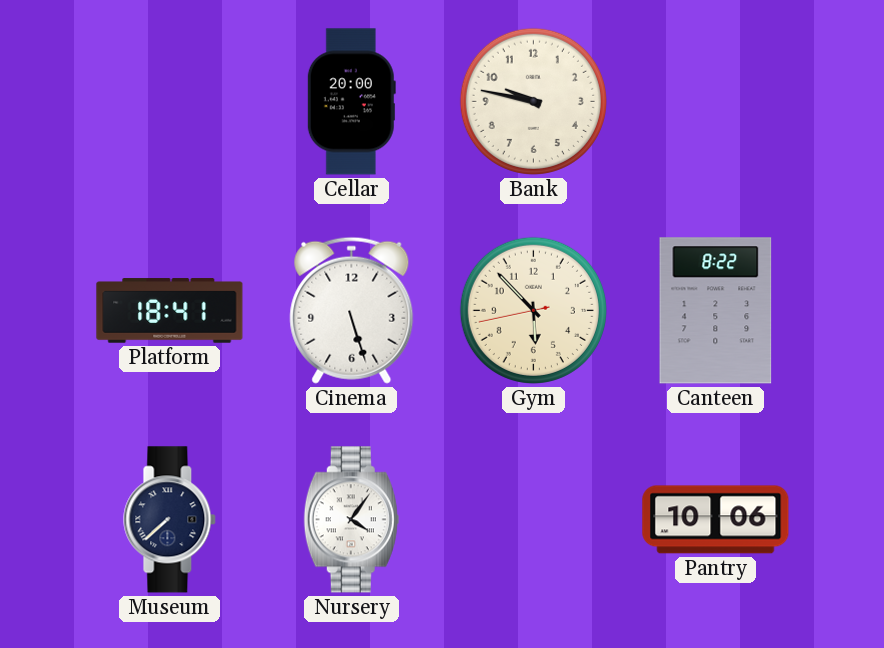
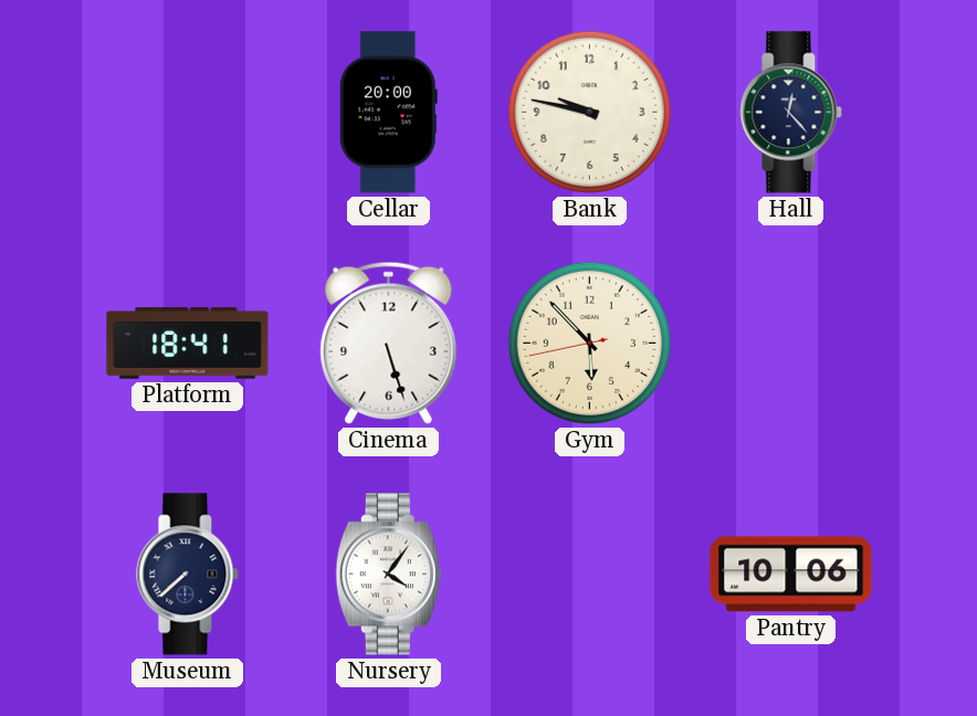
Hall: none -> 12:23 (791, 113)
Canteen: 8:22 -> none (716, 311)
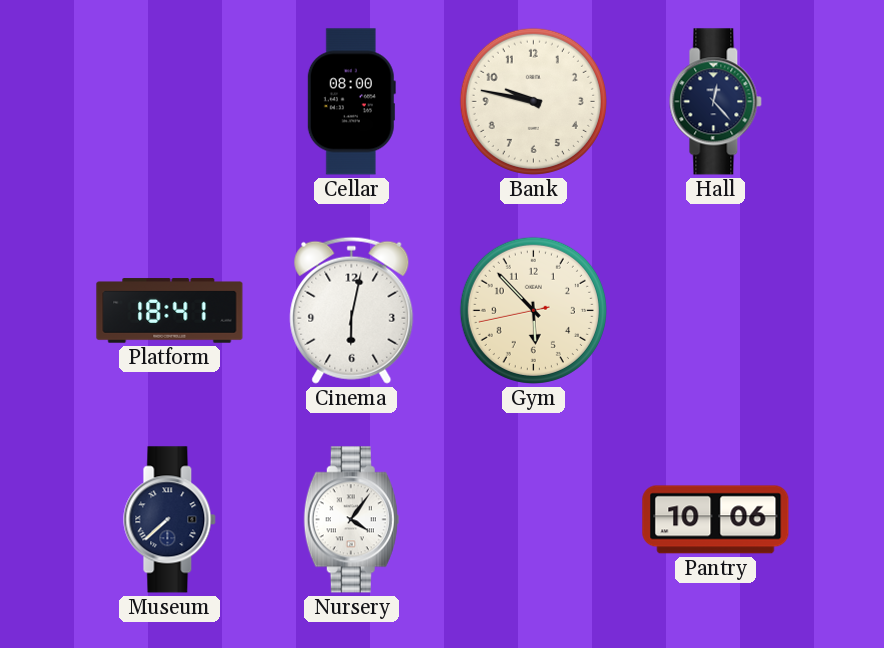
Cellar: 20:00 -> 08:00 (351, 102)
Cinema: 5:27 -> 6:02 (352, 310)
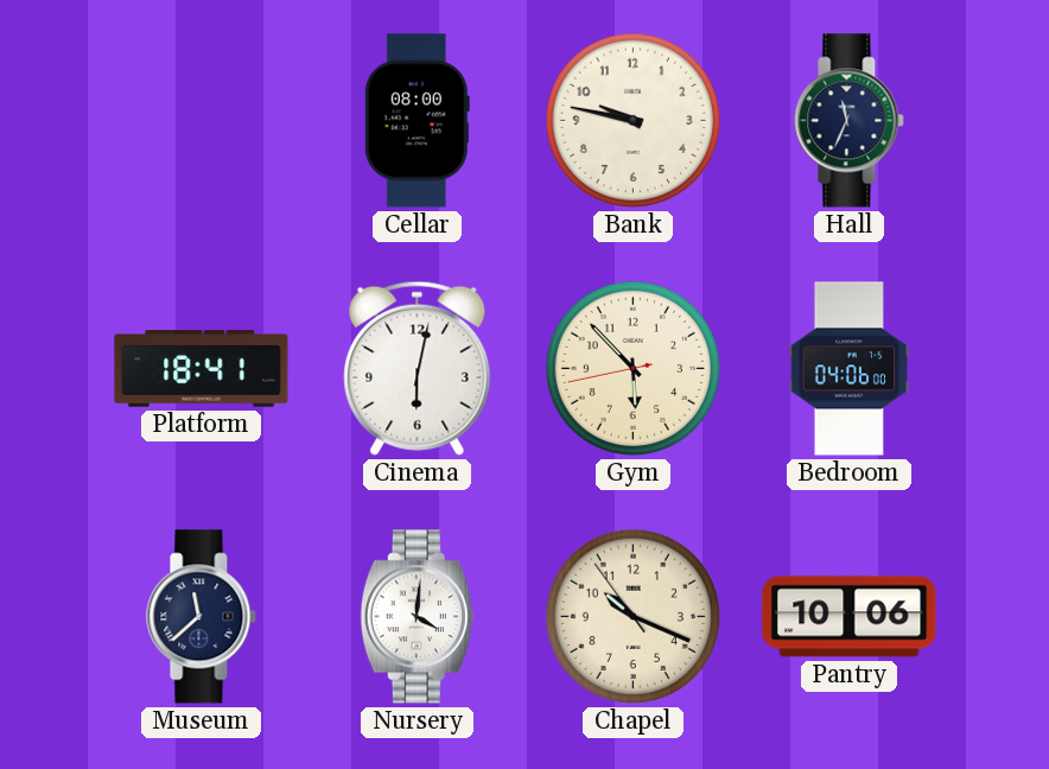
Hall: 12:23 -> 11:34 (850, 121)
Bedroom: none -> 04:06 (850, 369)
Museum: 7:38 -> 11:38 (202, 617)
Nursery: 4:06 -> 4:01 (417, 617)
Chapel: none -> 10:18 (632, 616)
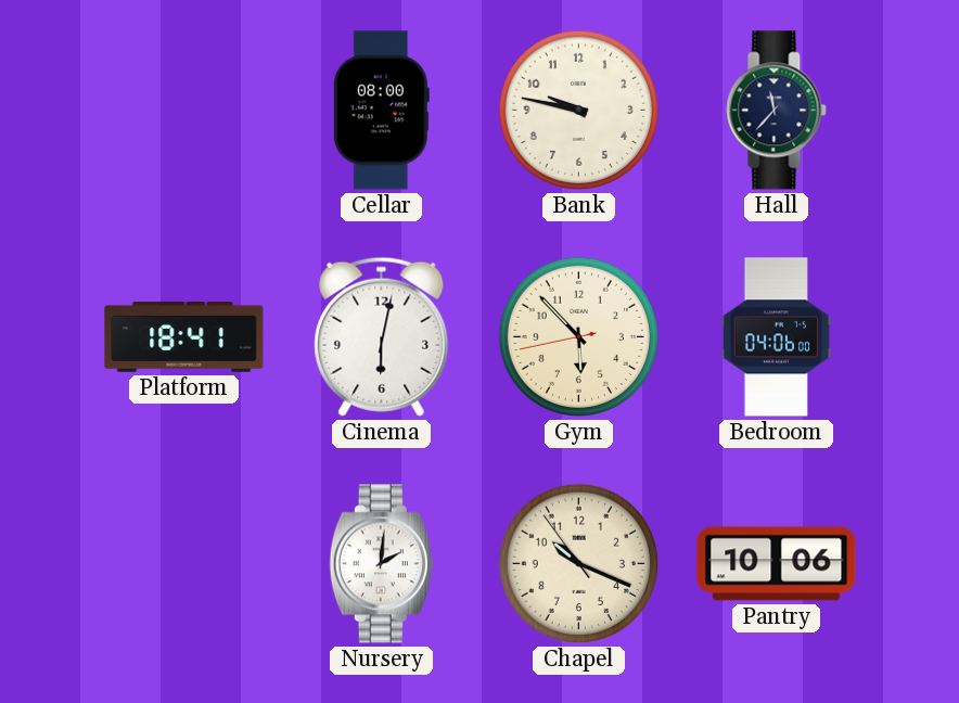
Hall: 11:34 -> 11:37 (777, 111)
Museum: 11:38 -> none (202, 617)
Nursery: 4:01 -> 2:01 (381, 564)
